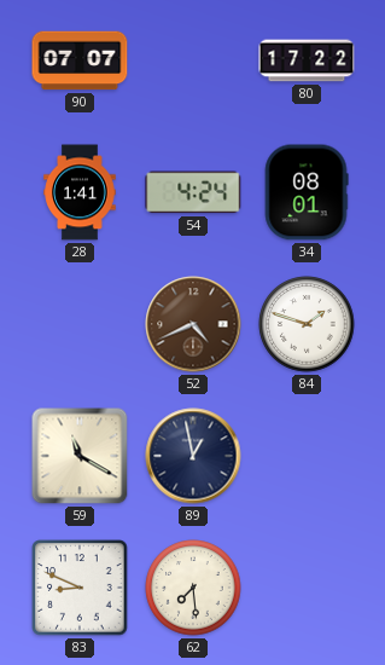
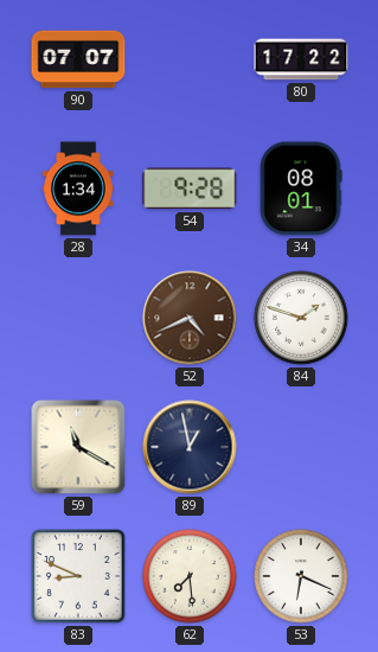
28: 1:41 -> 1:34 (78, 188)
54: 4:24 -> 9:28 (190, 188)
53: none -> 6:19 (301, 576)
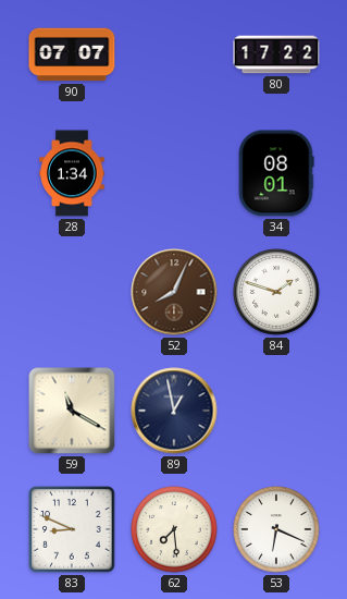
54: 9:28 -> none (190, 188)
52: 4:41 -> 8:04 (174, 292)
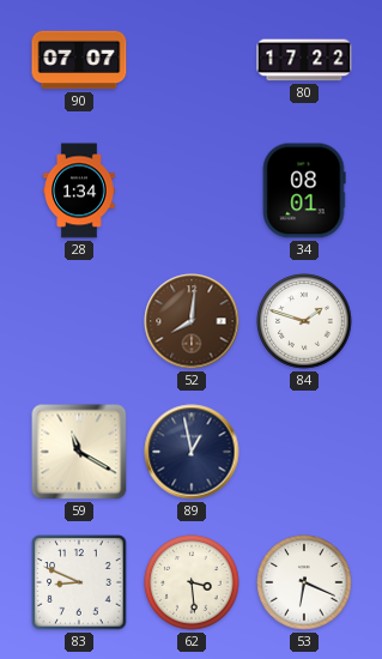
52: 8:04 -> 8:01 (192, 321)
62: 7:29 -> 3:29 (192, 582)
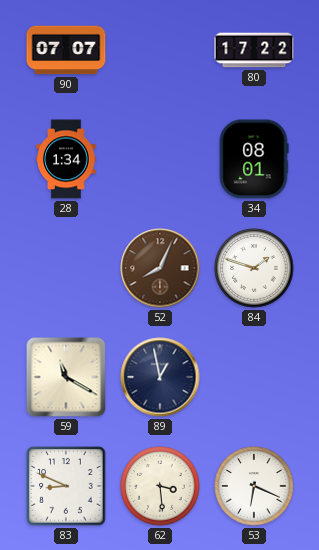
52: 8:01 -> 8:04 (160, 268)
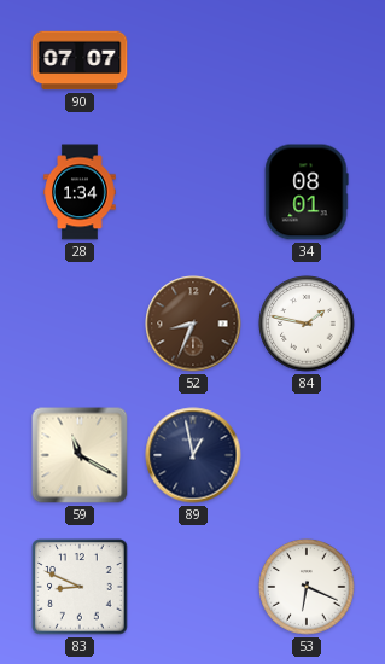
80: 17:22 -> none (254, 50)
52: 8:04 -> 8:34 (193, 324)
84: 1:48 -> 1:47 (307, 324)
62: 3:29 -> none (160, 486)
